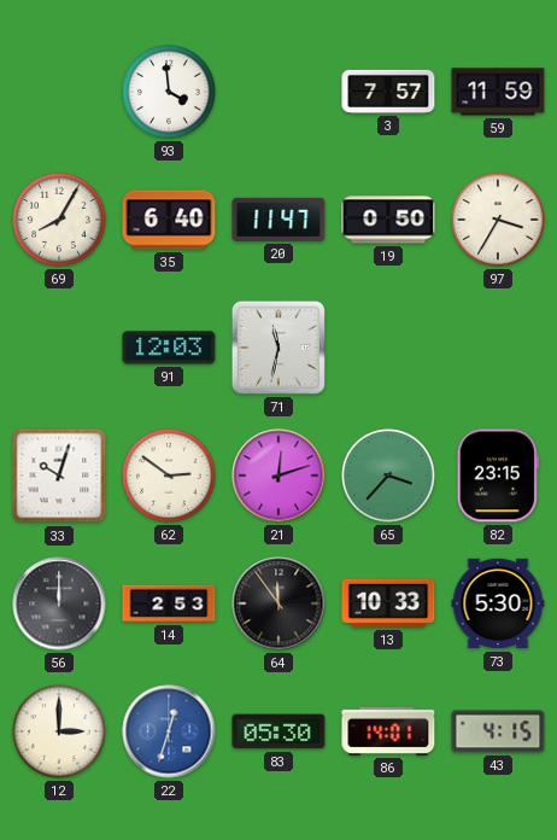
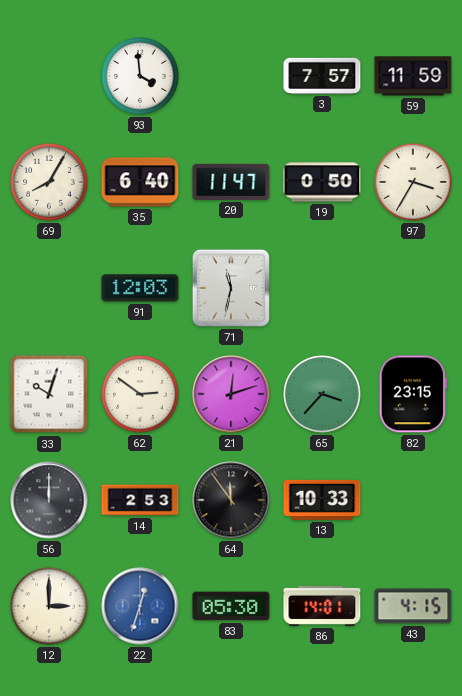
73: 5:30 -> none (498, 603)
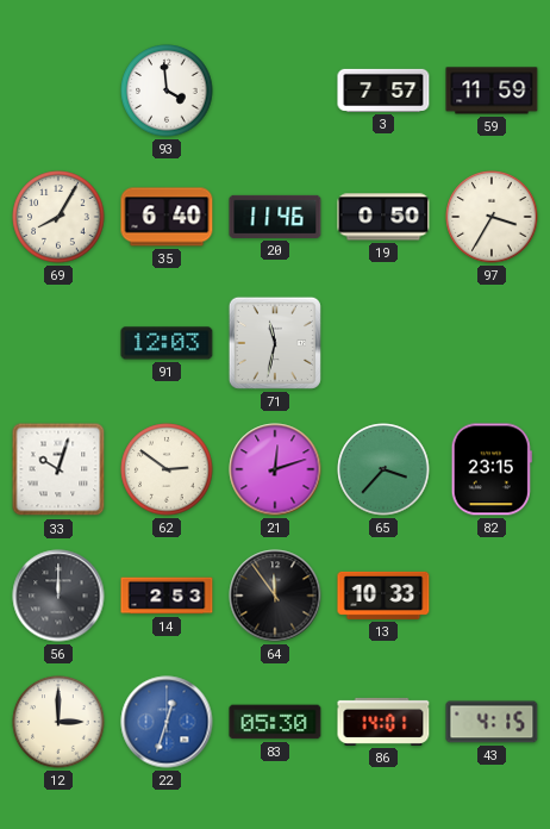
20: 11:47 -> 11:46 (275, 217)
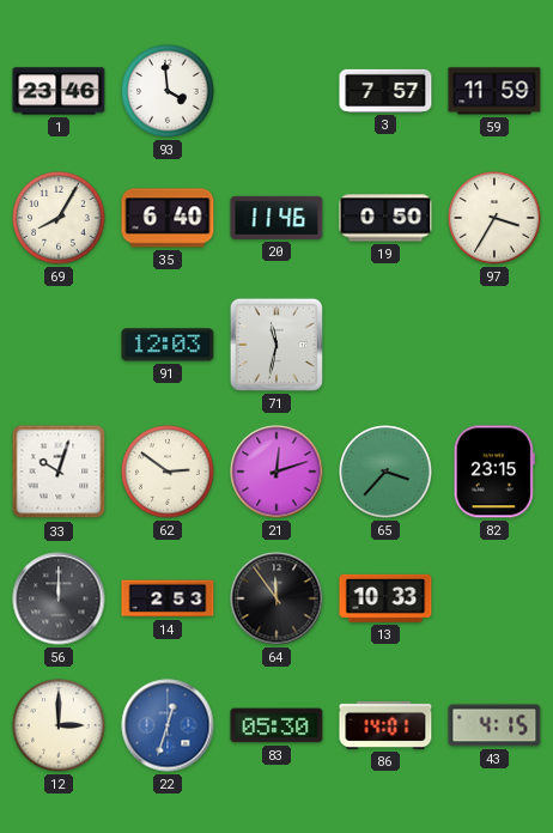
1: none -> 23:46 (59, 91)
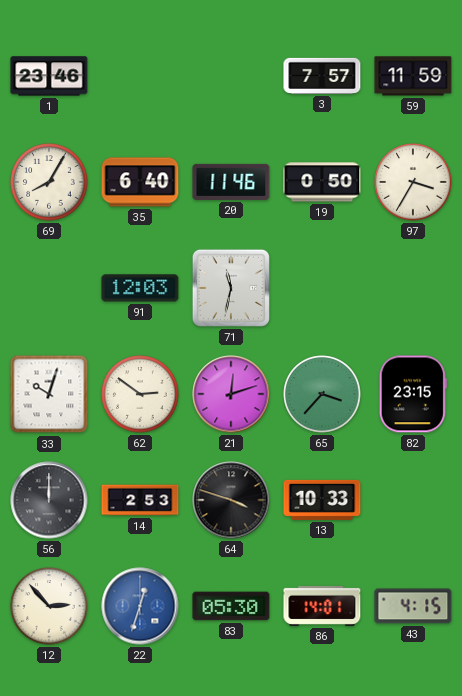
93: 3:59 -> none (168, 91)
64: 11:54 -> 3:48 (231, 500)
12: 3:00 -> 2:53 (49, 606)
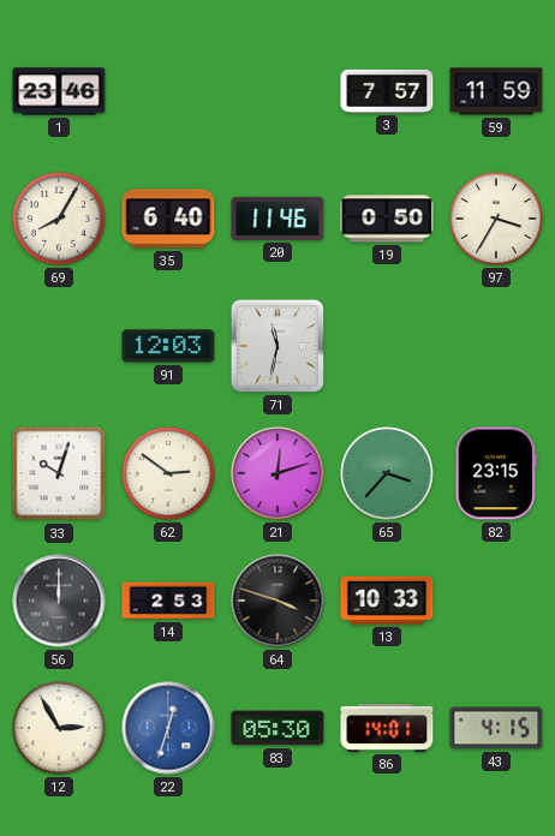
12: 2:53 -> 2:55 (59, 728)
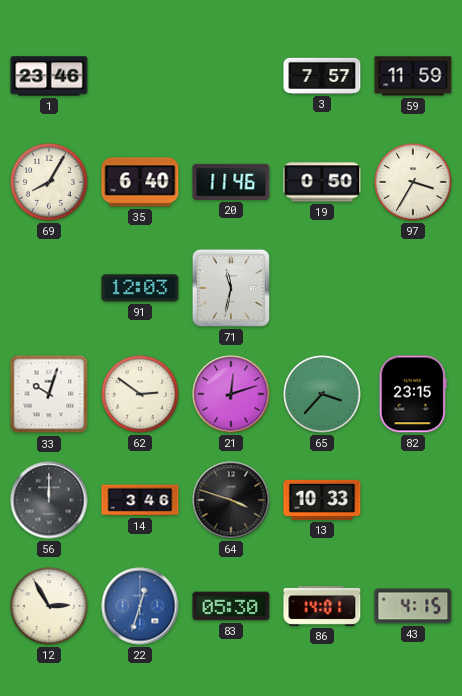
14: 2:53 -> 3:46 (140, 500)
